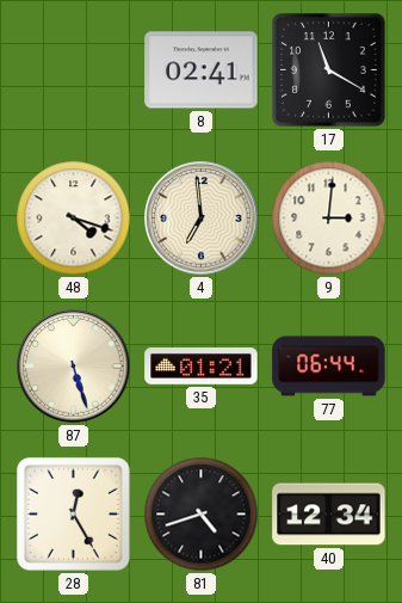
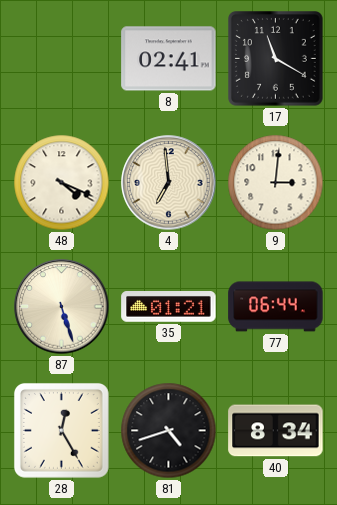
48: 4:18 -> 4:19 (62, 183)
40: 12:34 -> 8:34 (276, 431)
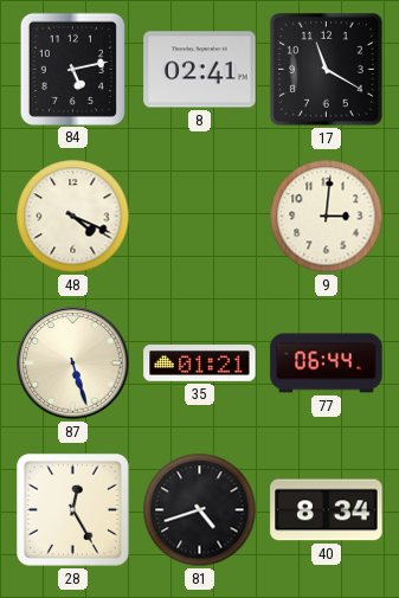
84: none -> 5:13 (72, 69)
4: 6:59 -> none (169, 183)
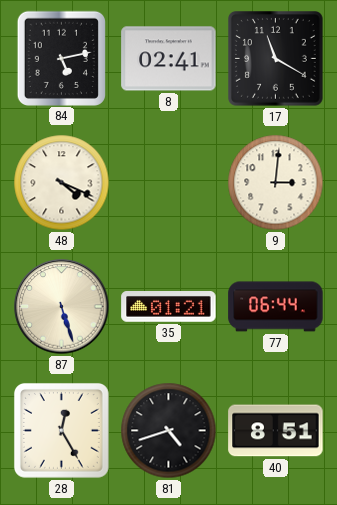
40: 8:34 -> 8:51 (276, 431)
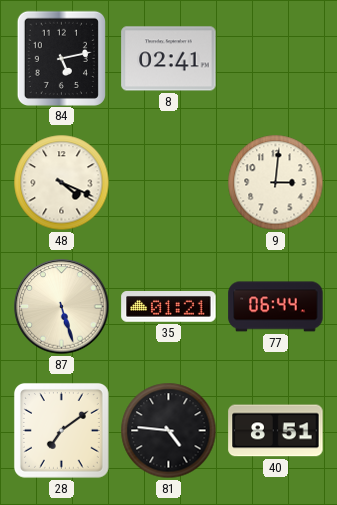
17: 11:20 -> none (276, 59)
28: 12:25 -> 7:09 (61, 430)
81: 4:42 -> 4:46 (169, 431)
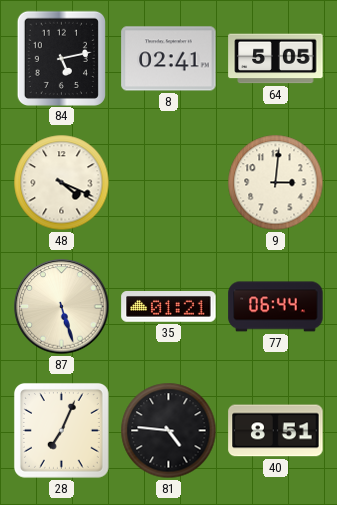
64: none -> 5:05 (276, 59)
28: 7:09 -> 7:04 (61, 430)
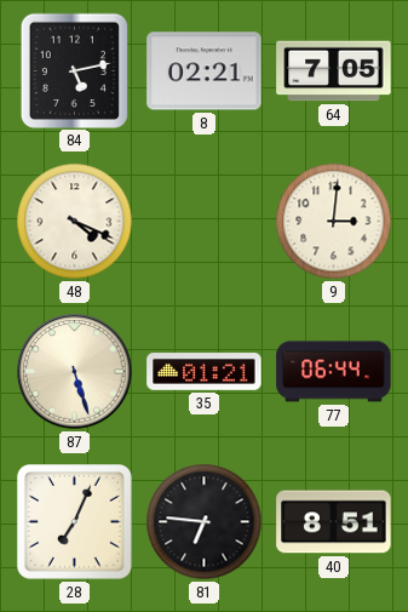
8: 02:41 -> 02:21 (205, 72)
64: 5:05 -> 7:05 (334, 72)
81: 4:46 -> 6:46 (205, 522)
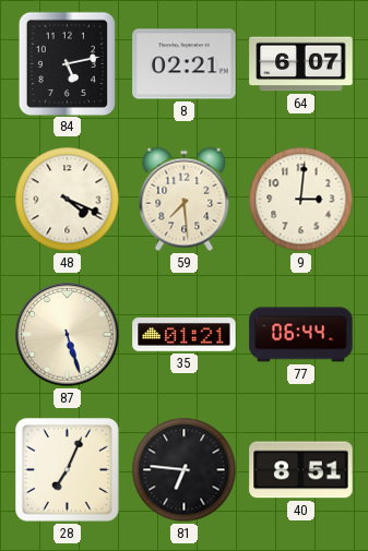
64: 7:05 -> 6:07 (301, 64)
59: none -> 7:29 (185, 200)
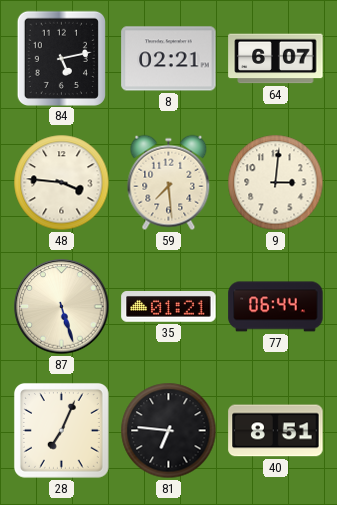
48: 4:19 -> 3:46 (62, 183)
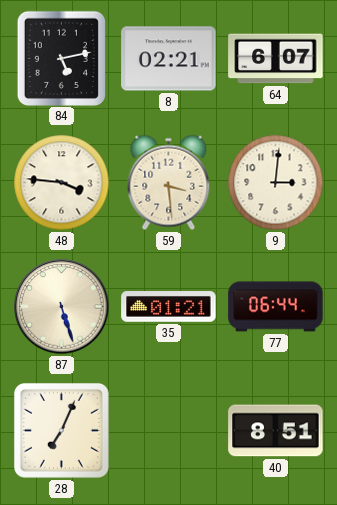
59: 7:29 -> 3:29 (169, 183)
81: 6:46 -> none (169, 431)
